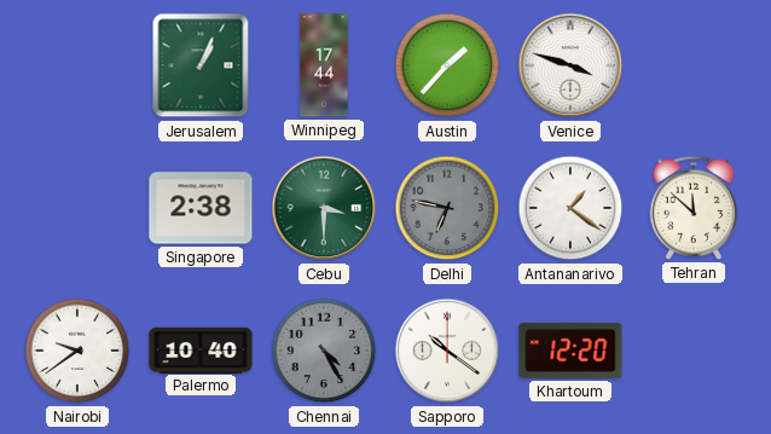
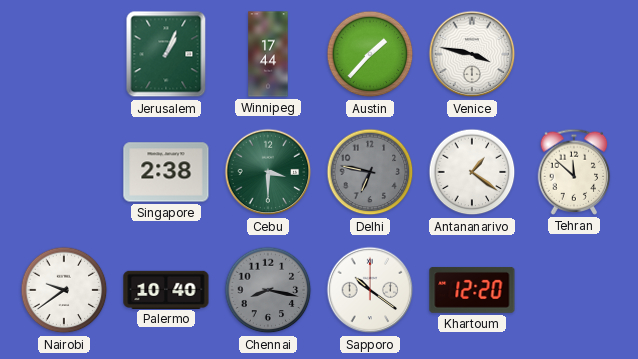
Venice: 3:48 -> 3:47 (472, 54)
Chennai: 4:25 -> 8:17 (268, 290)
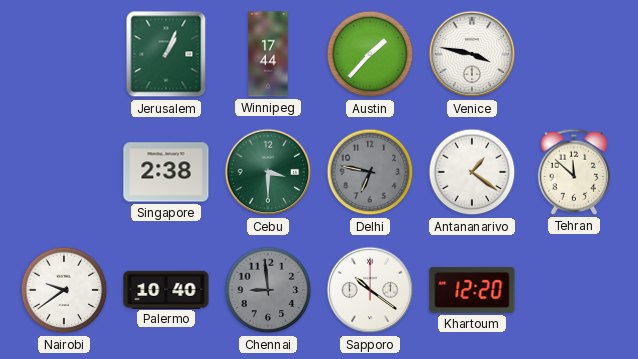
Chennai: 8:17 -> 8:59 (268, 290)
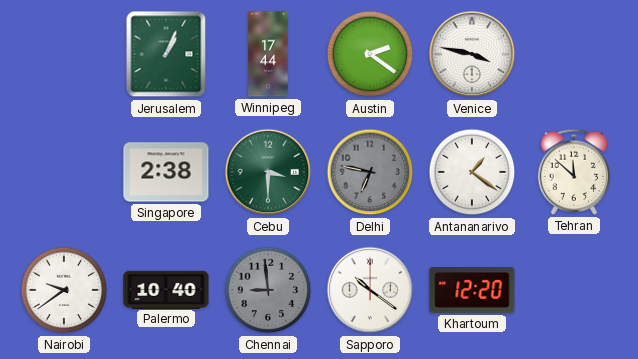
Austin: 1:37 -> 2:21 (370, 54)
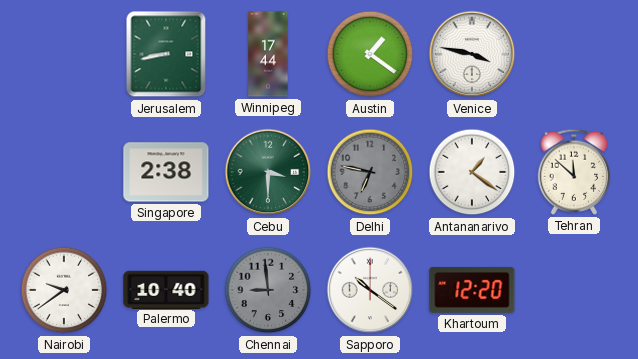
Jerusalem: 1:04 -> 8:43 (166, 54)
Austin: 2:21 -> 1:21 (370, 54)
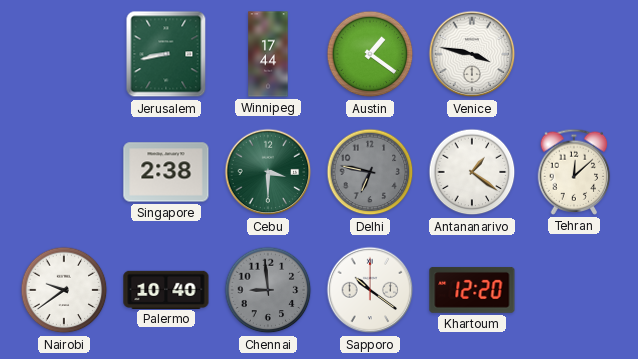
Tehran: 11:52 -> 12:08 (574, 172)
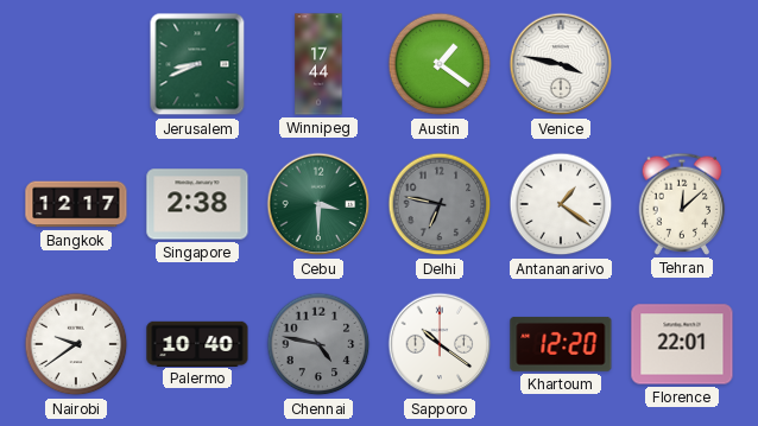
Jerusalem: 8:43 -> 8:41 (197, 64)
Bangkok: none -> 12:17 (76, 204)
Chennai: 8:59 -> 4:47 (318, 344)
Florence: none -> 22:01 (682, 344)
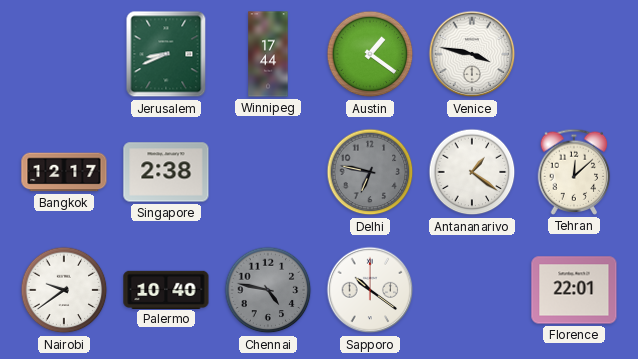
Cebu: 3:30 -> none (318, 204)
Khartoum: 12:20 -> none (561, 344)
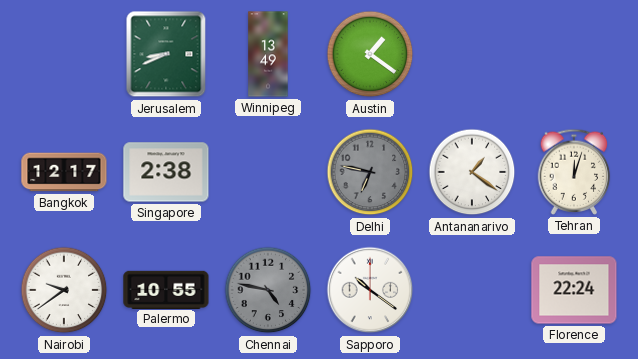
Winnipeg: 17:44 -> 13:49 (268, 54)
Venice: 3:47 -> none (472, 54)
Tehran: 12:08 -> 12:03 (574, 172)
Palermo: 10:40 -> 10:55 (166, 289)
Florence: 22:01 -> 22:24 (574, 290)
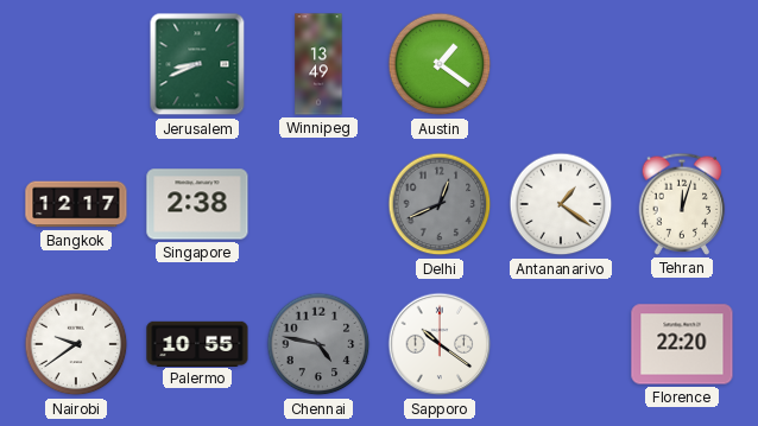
Delhi: 6:47 -> 12:41 (440, 204)
Florence: 22:24 -> 22:20 (682, 344)
